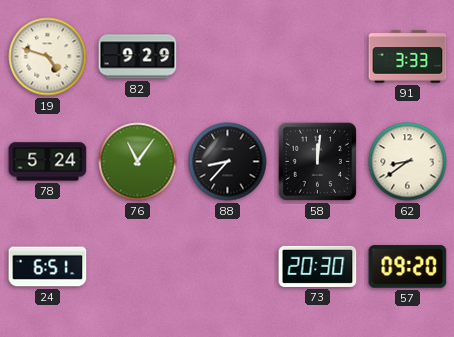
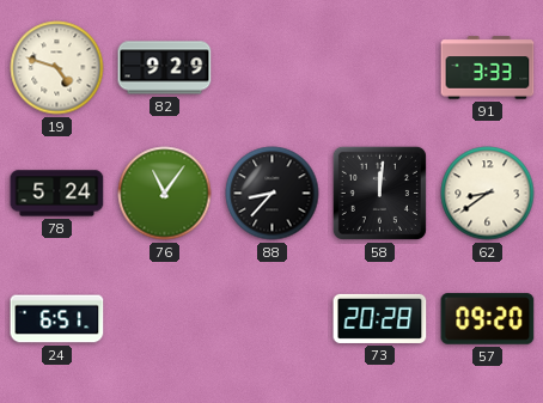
73: 20:30 -> 20:28 (380, 318)
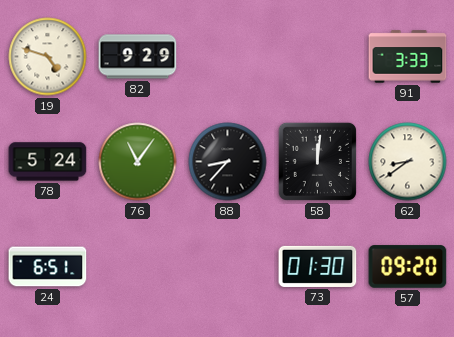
73: 20:28 -> 01:30 (318, 266)
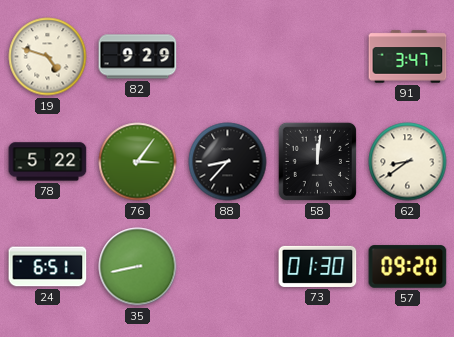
91: 3:33 -> 3:47 (408, 57)
78: 5:24 -> 5:22 (48, 162)
76: 11:06 -> 3:06 (138, 162)
35: none -> 8:43 (138, 267)
